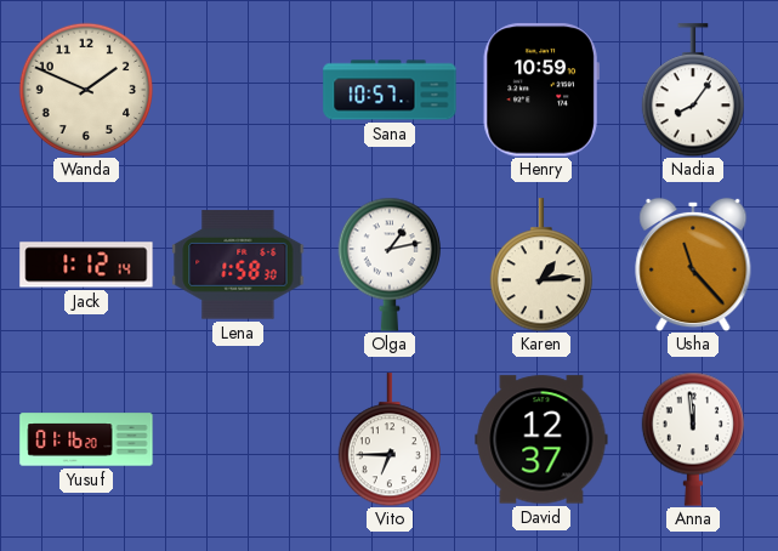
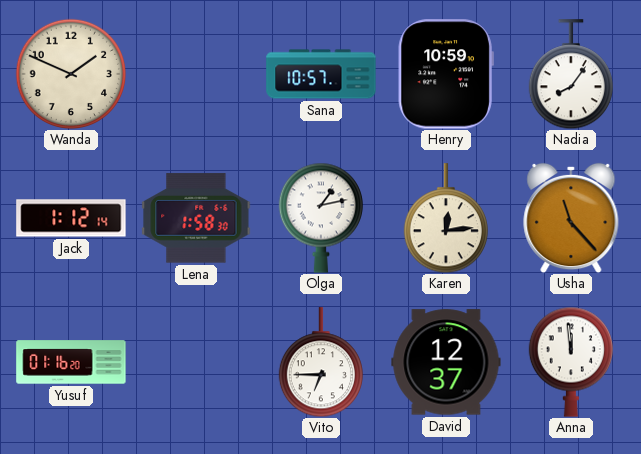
Karen: 1:14 -> 12:14 (446, 218)
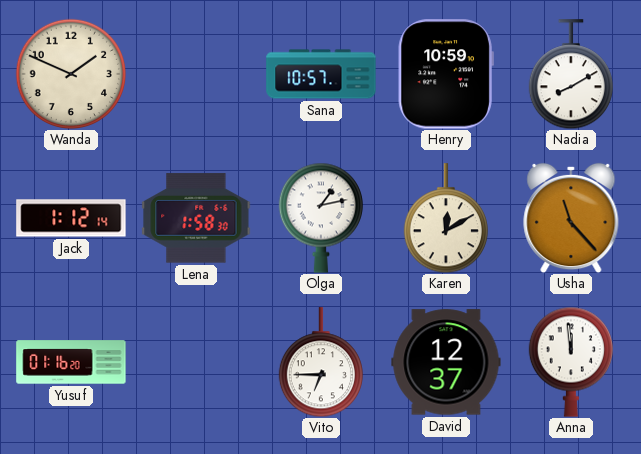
Nadia: 8:06 -> 8:10 (571, 74)
Karen: 12:14 -> 12:10 (446, 218)
